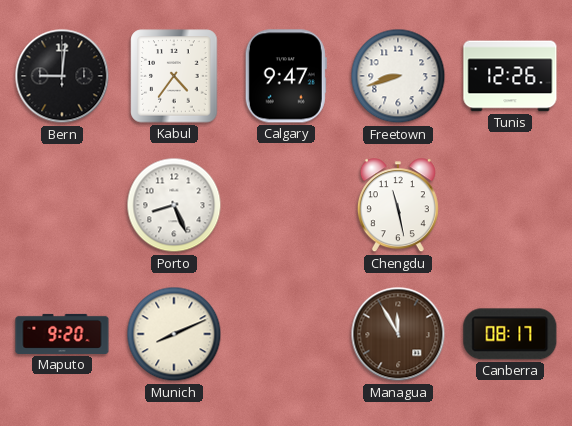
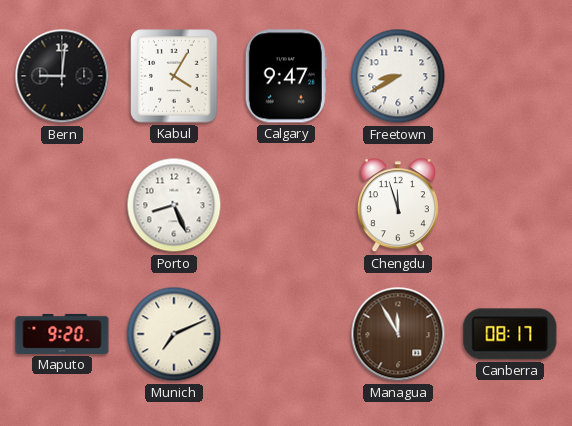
Kabul: 4:36 -> 4:05 (174, 76)
Freetown: 8:42 -> 8:40 (398, 76)
Tunis: 12:26 -> none (510, 76)
Chengdu: 11:28 -> 11:57 (398, 206)
Munich: 8:11 -> 7:11 (174, 334)
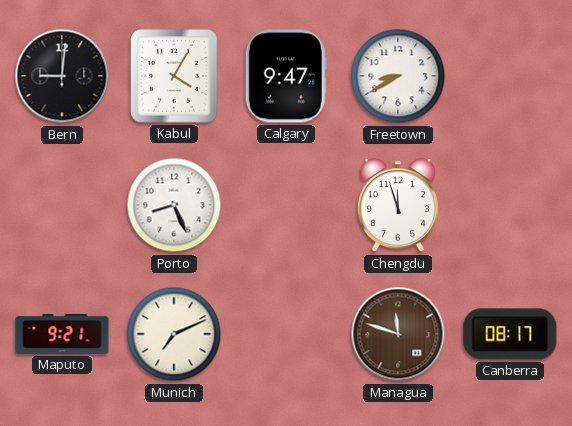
Maputo: 9:20 -> 9:21 (62, 334)
Managua: 11:55 -> 11:48 (398, 334)
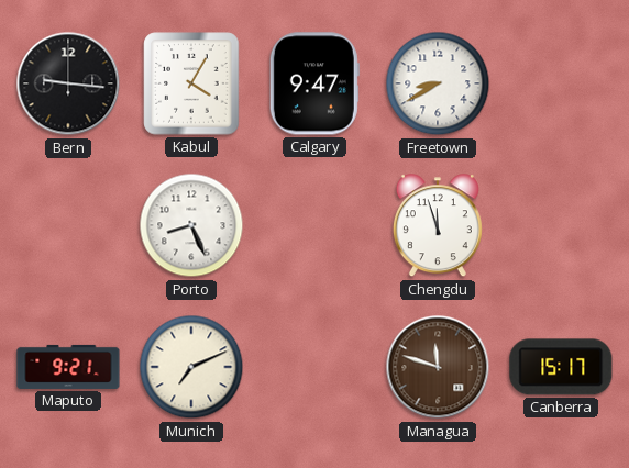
Bern: 9:01 -> 9:16 (68, 83)
Canberra: 08:17 -> 15:17 (561, 367)
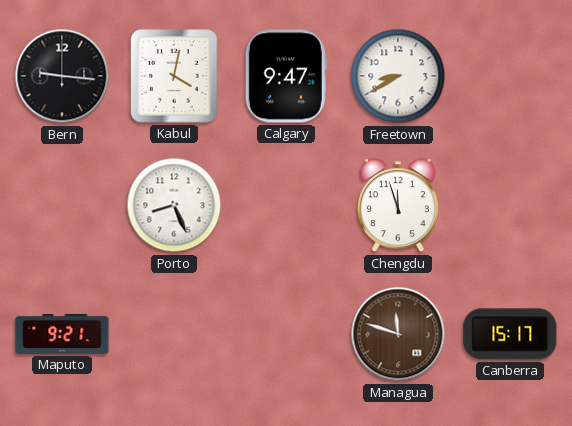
Kabul: 4:05 -> 4:02 (174, 76)
Munich: 7:11 -> none (191, 367)
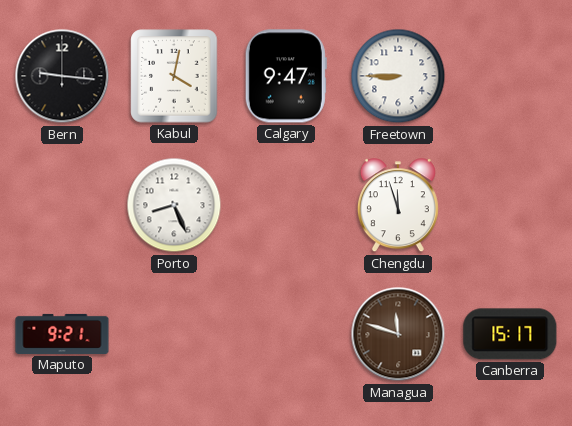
Freetown: 8:40 -> 8:45 (398, 76)
